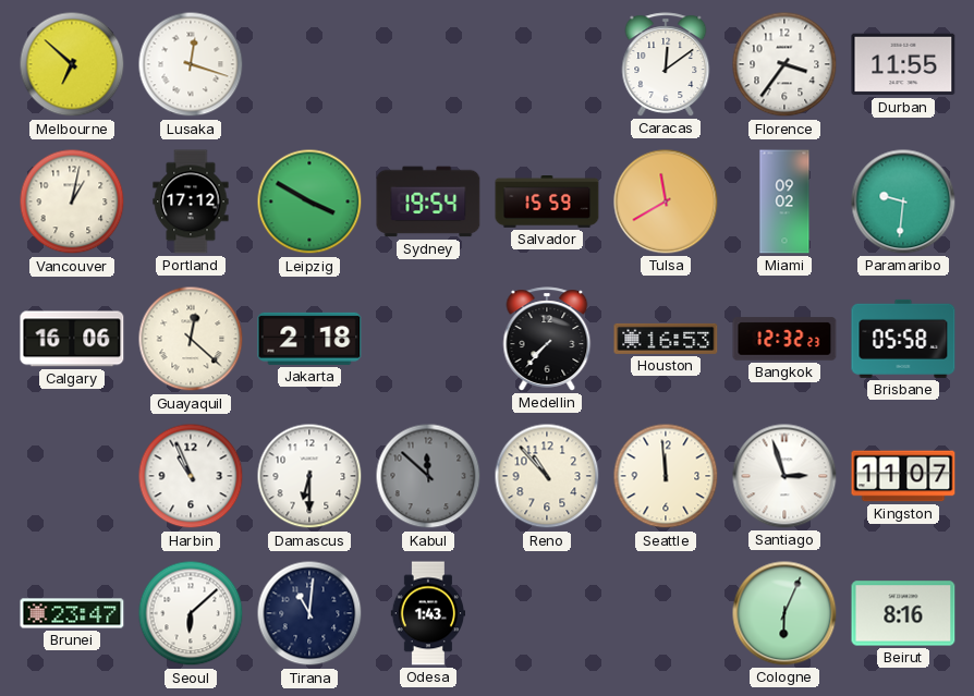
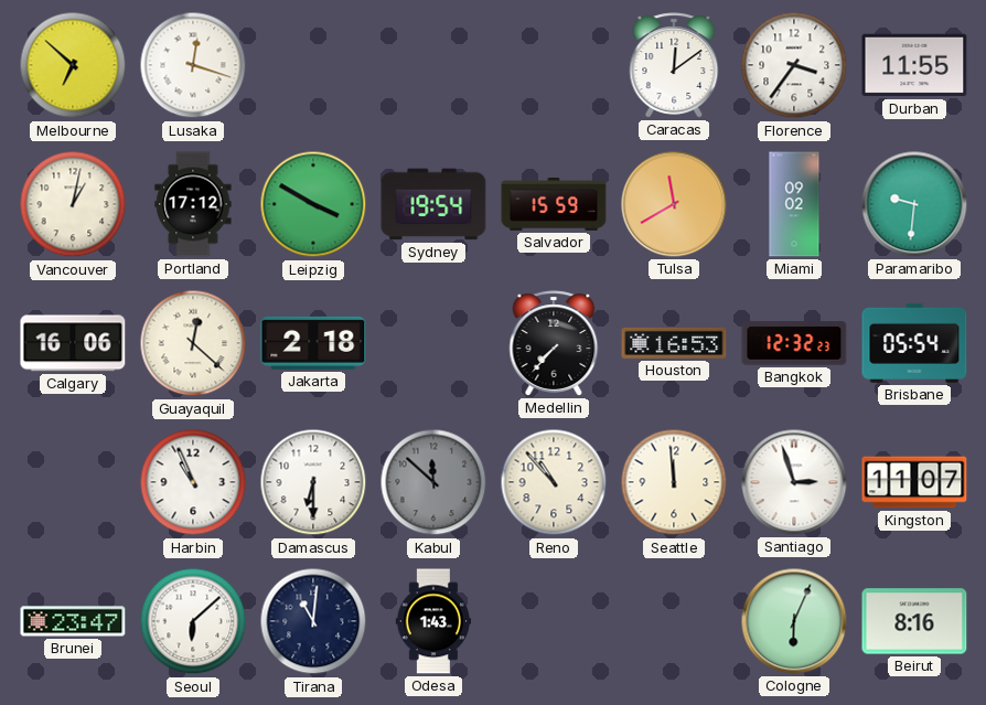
Brisbane: 05:58 -> 05:54 (914, 343)
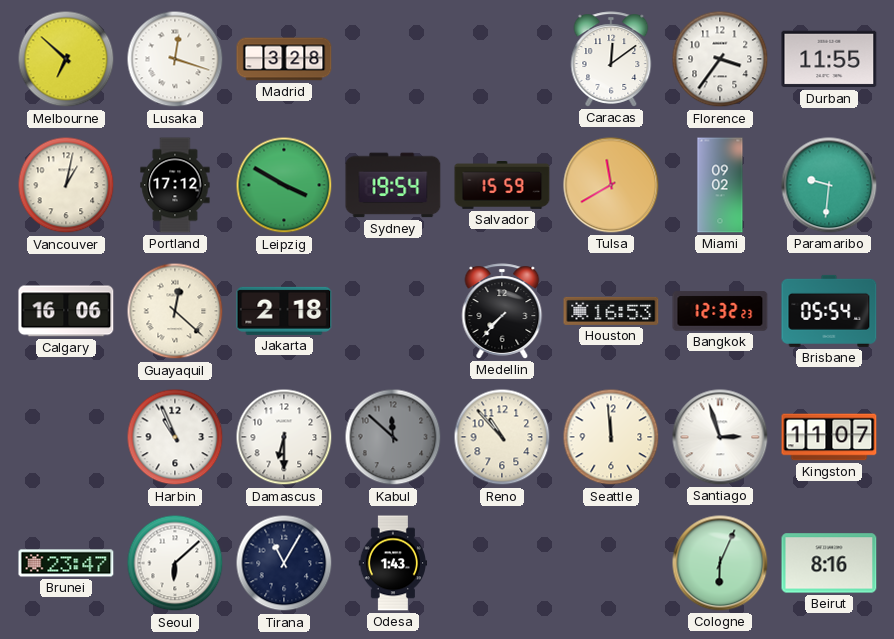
Madrid: none -> 3:28 (284, 59)
Tirana: 11:01 -> 11:05 (284, 563)
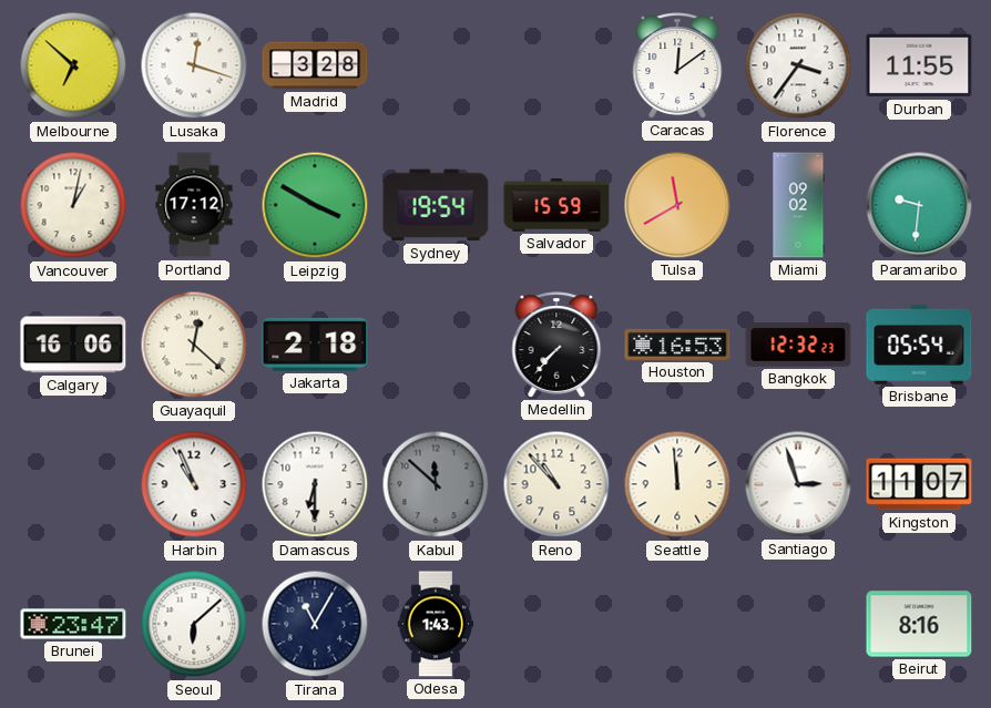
Cologne: 6:04 -> none (720, 563)
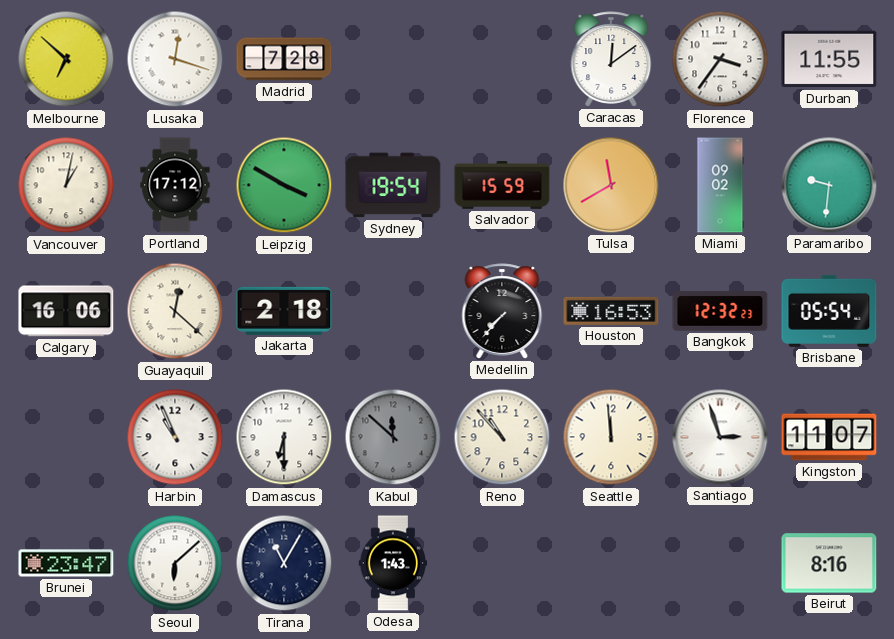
Madrid: 3:28 -> 7:28 (284, 59)
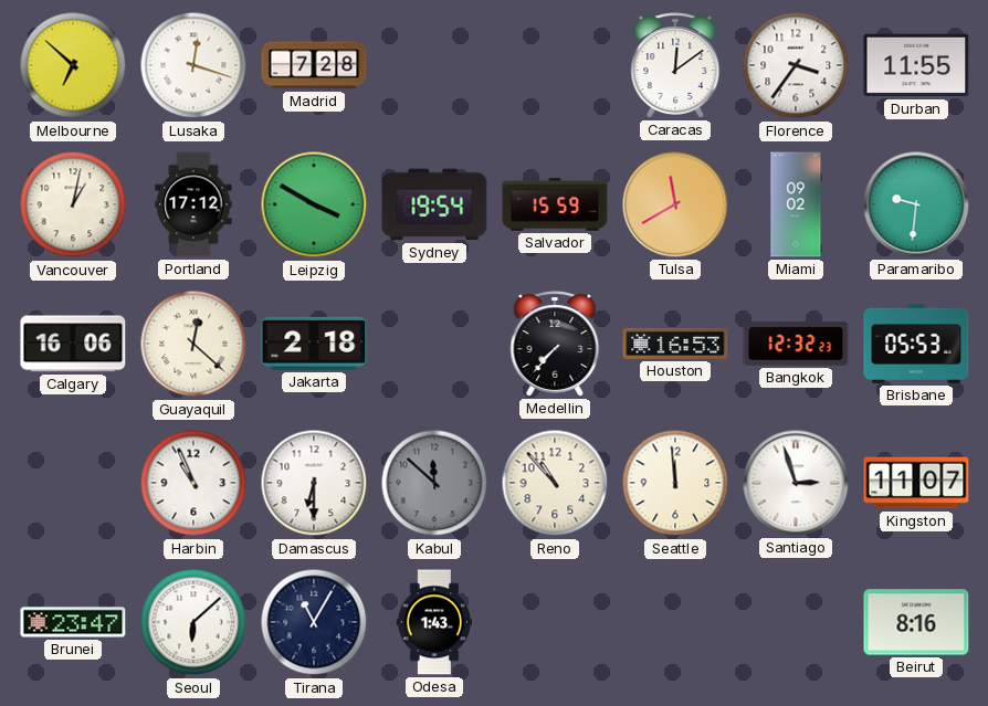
Brisbane: 05:54 -> 05:53 (916, 344)
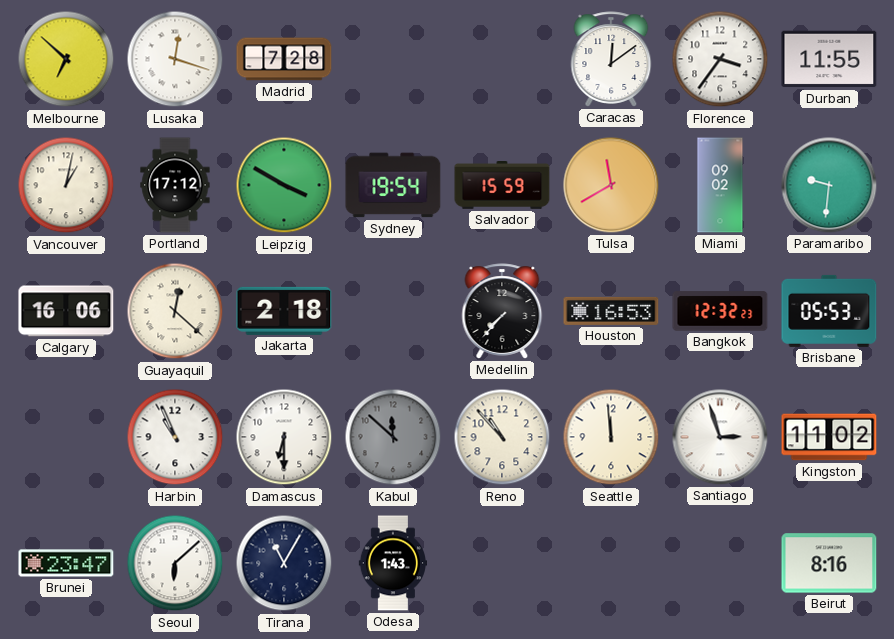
Kingston: 11:07 -> 11:02 (829, 437)
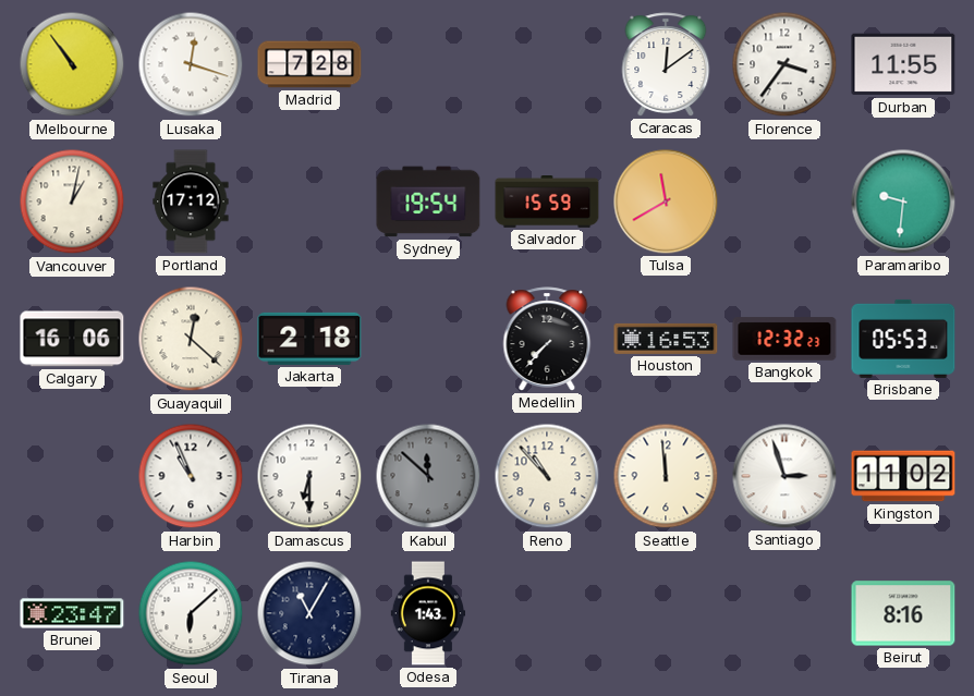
Melbourne: 6:52 -> 10:54 (72, 64)
Leipzig: 3:50 -> none (284, 185)
Miami: 09:02 -> none (720, 185)
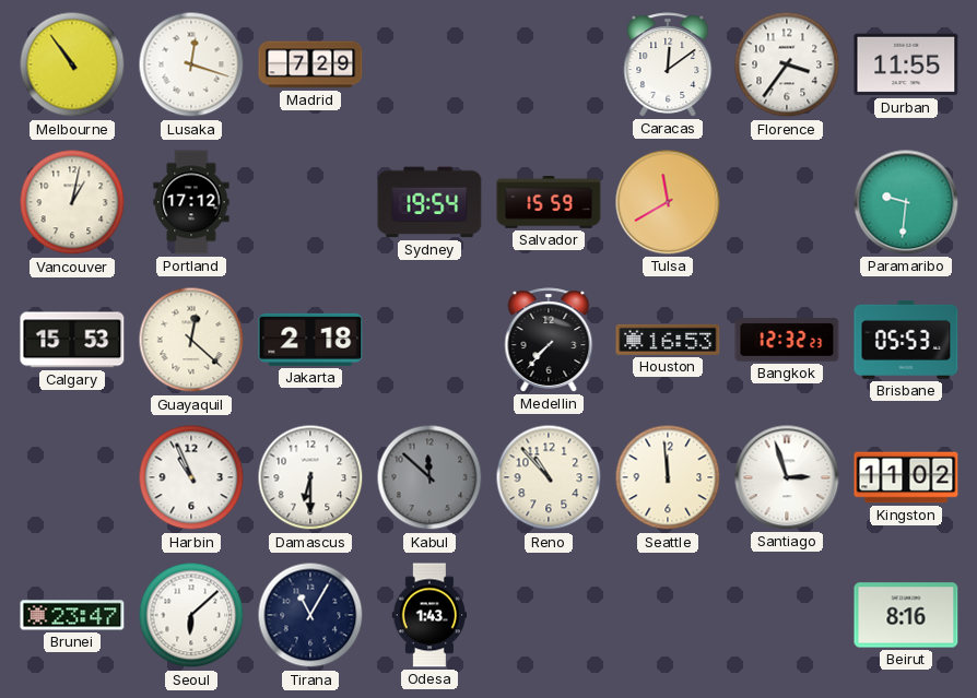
Madrid: 7:28 -> 7:29 (310, 64)
Calgary: 16:06 -> 15:53 (72, 340)
